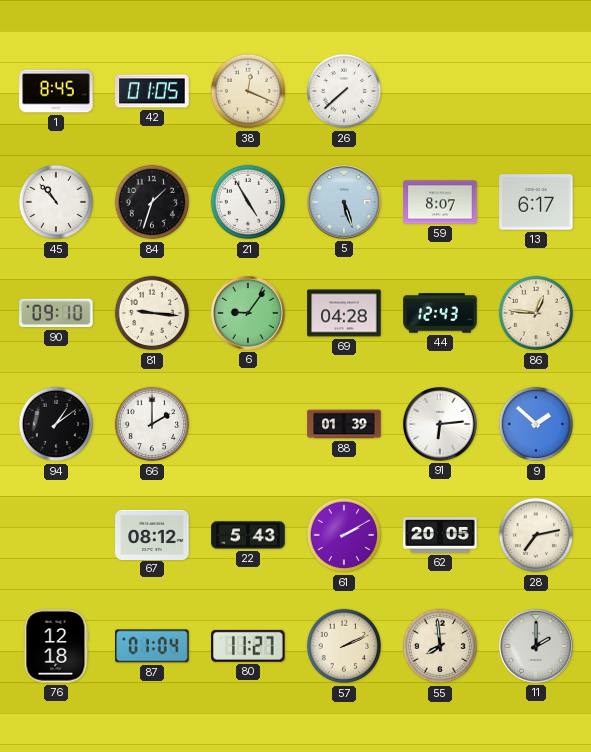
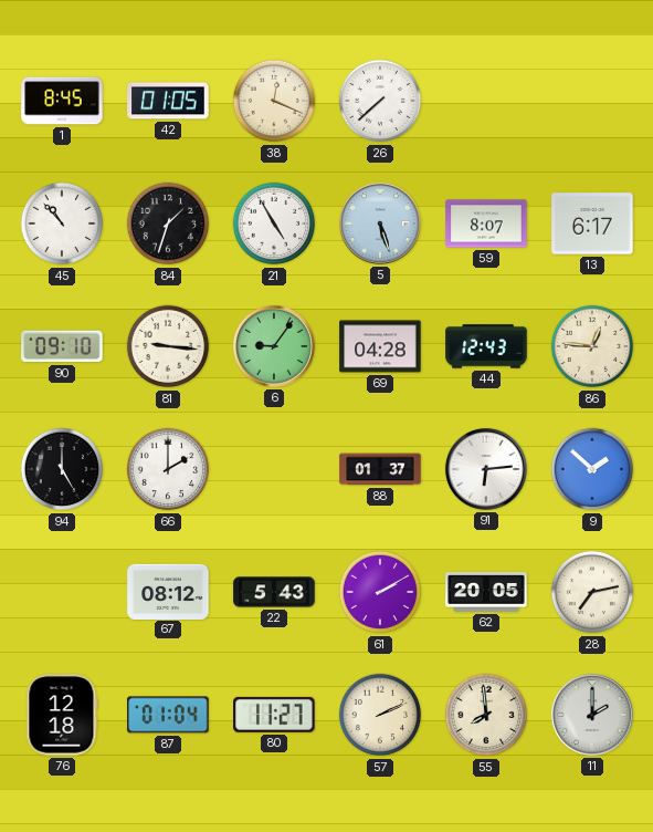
94: 1:09 -> 5:00 (62, 469)
88: 01:39 -> 01:37 (380, 469)
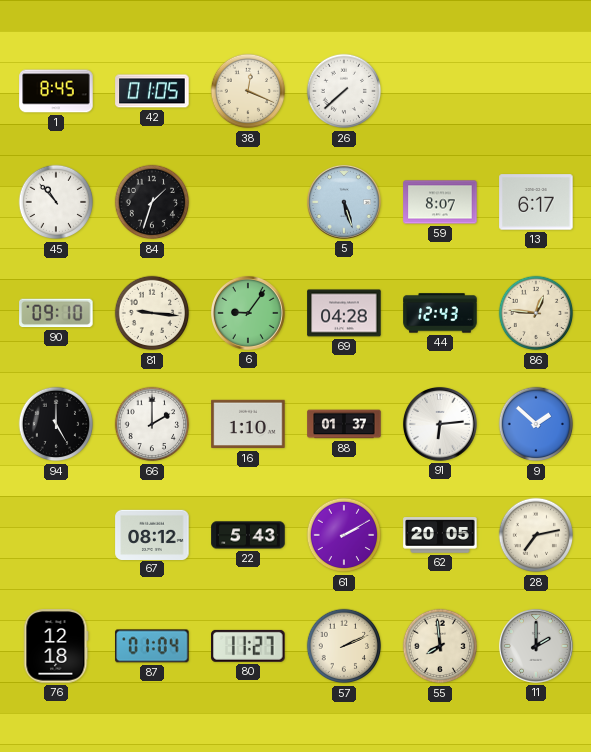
21: 4:55 -> none (274, 223)
16: none -> 1:10 (248, 424)
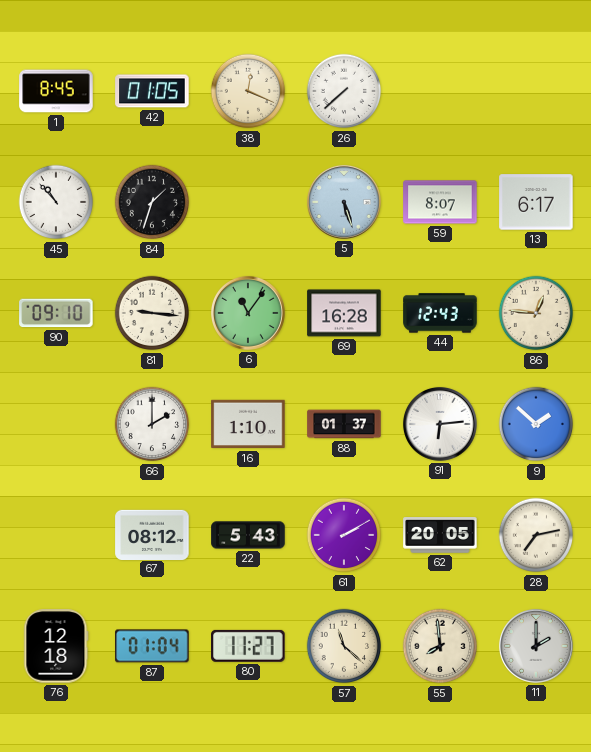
6: 9:06 -> 11:06 (248, 313)
69: 04:28 -> 16:28 (344, 313)
94: 5:00 -> none (56, 424)
57: 2:11 -> 11:22 (344, 646)
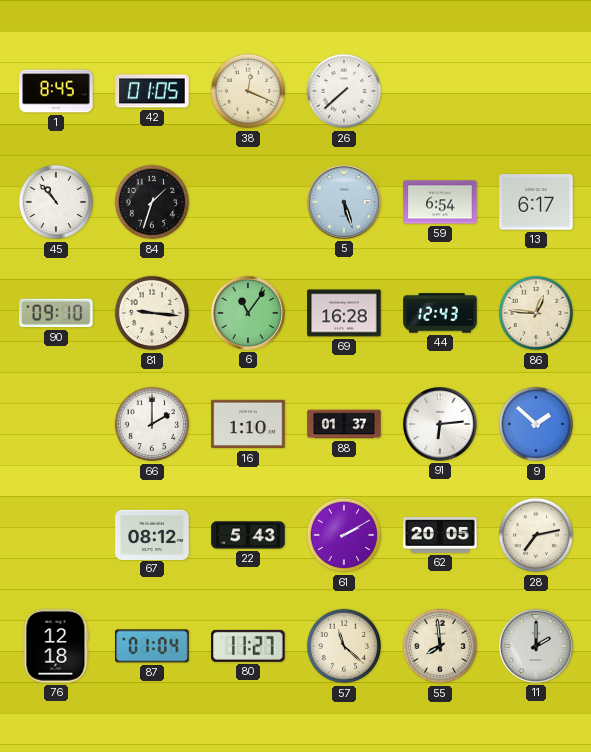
59: 8:07 -> 6:54 (440, 202)
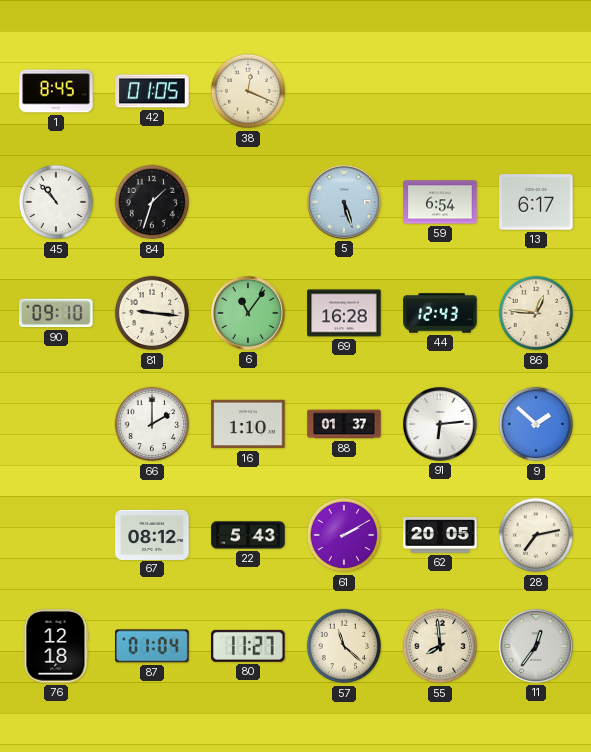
26: 7:38 -> none (344, 91)
11: 2:00 -> 12:36 (536, 646)
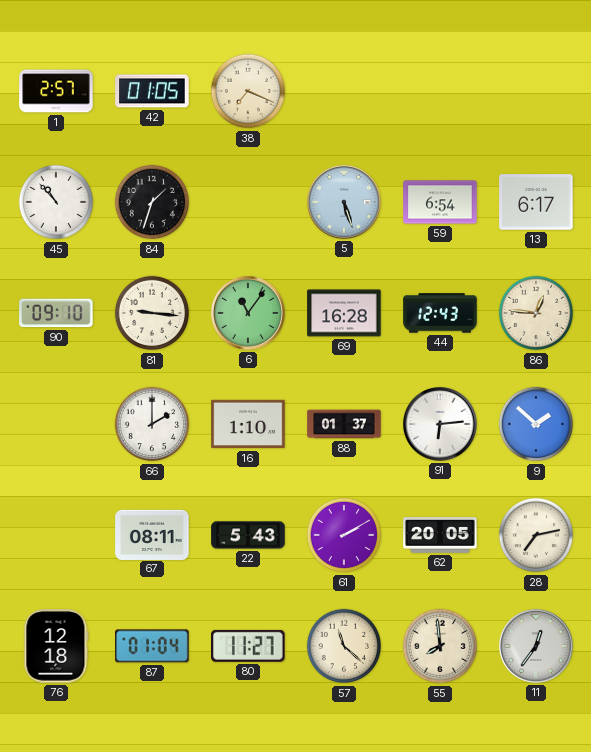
1: 8:45 -> 2:57 (56, 91)
38: 12:19 -> 7:19 (248, 91)
67: 08:12 -> 08:11 (152, 534)
